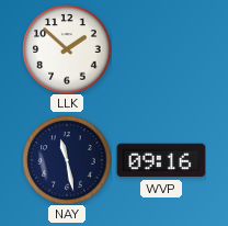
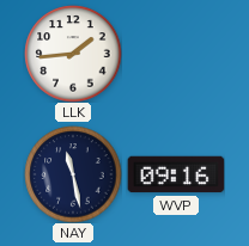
LLK: 1:52 -> 1:44 (73, 54)
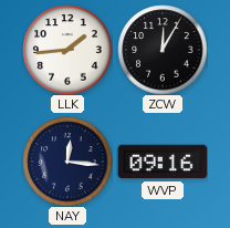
ZCW: none -> 12:05 (163, 50)
NAY: 11:28 -> 12:16 (67, 162)
